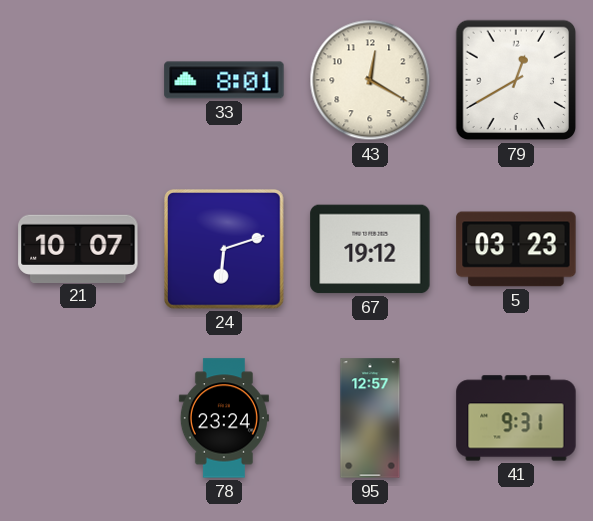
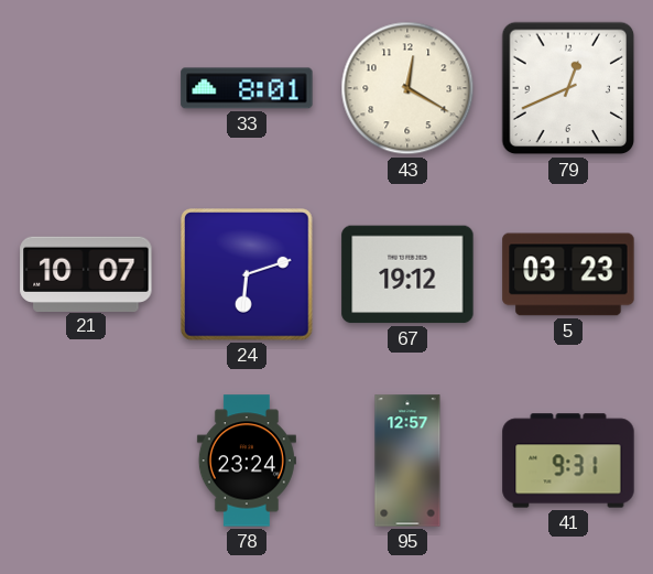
79: 12:40 -> 12:41 (568, 88)
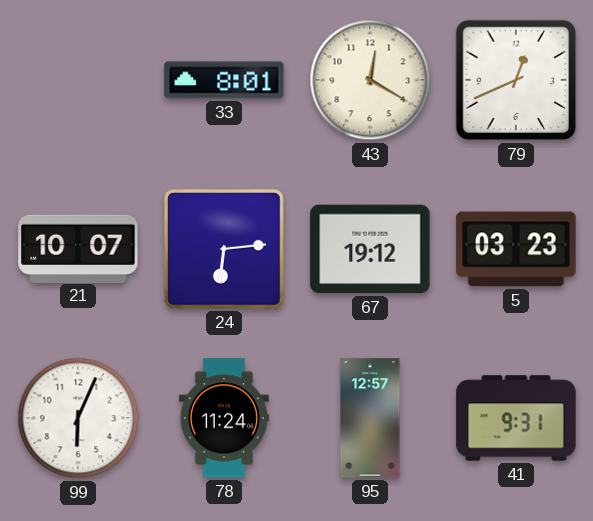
24: 6:12 -> 6:14 (225, 250)
99: none -> 6:04 (78, 418)
78: 23:24 -> 11:24 (224, 418)
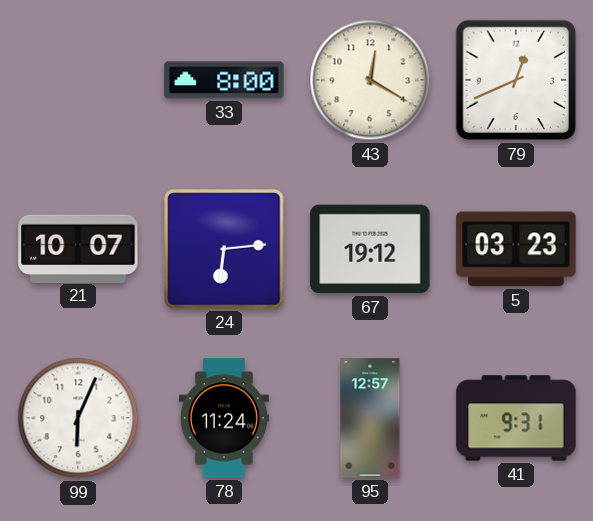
33: 8:01 -> 8:00 (224, 80)
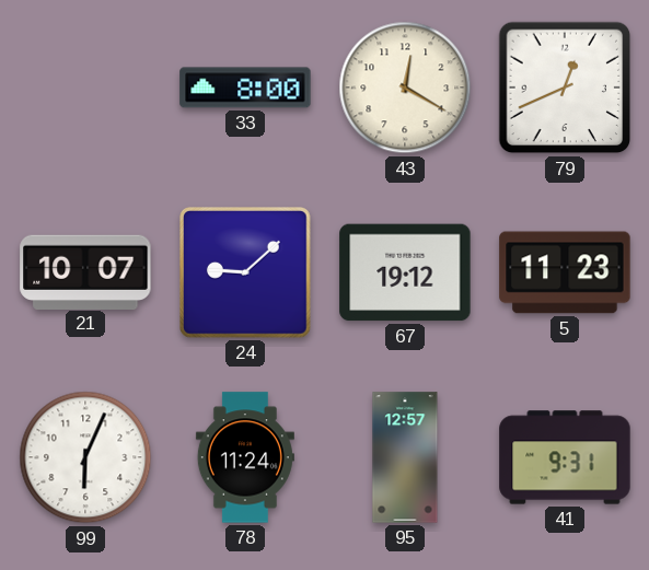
24: 6:14 -> 9:08 (246, 274)
5: 03:23 -> 11:23 (565, 272)
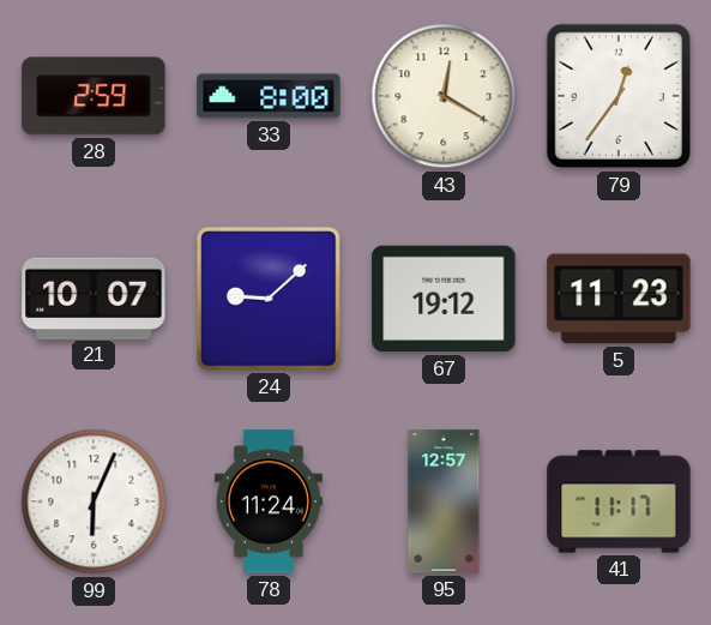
28: none -> 2:59 (94, 96)
79: 12:41 -> 12:36 (619, 96)
41: 9:31 -> 11:17 (619, 501)
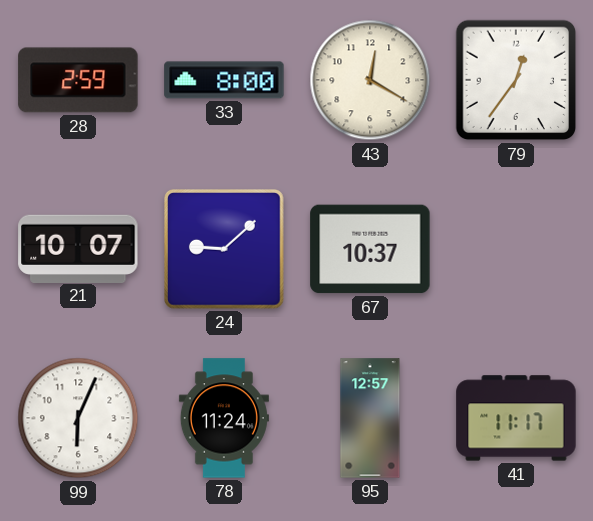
67: 19:12 -> 10:37 (370, 249)
5: 11:23 -> none (619, 299)
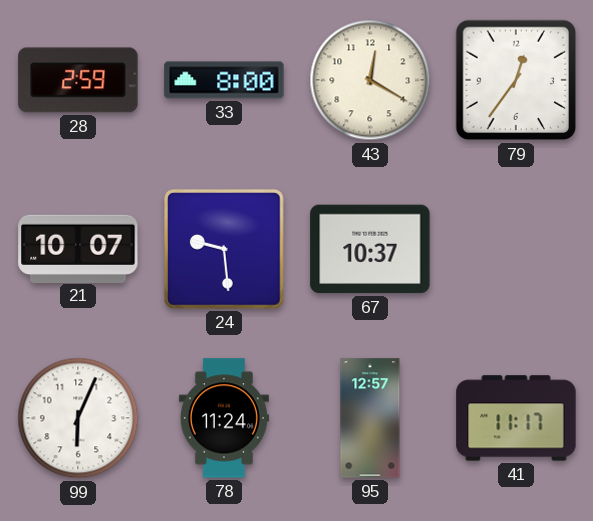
24: 9:08 -> 9:29 (225, 250)
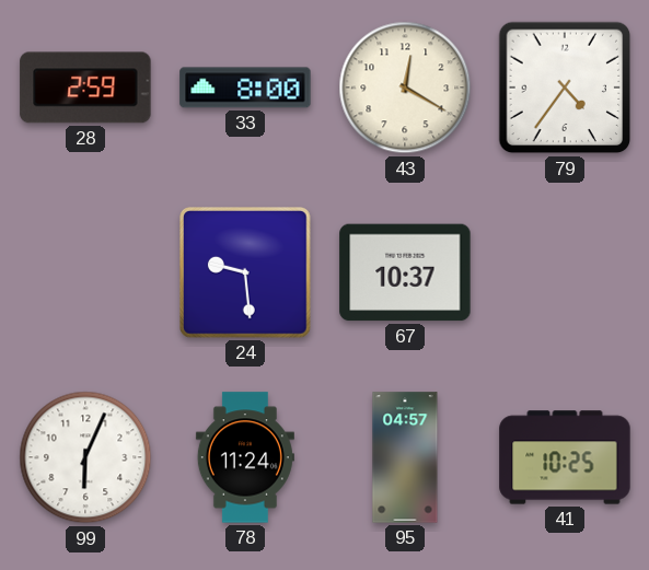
79: 12:36 -> 4:36 (565, 88)
21: 10:07 -> none (78, 248)
95: 12:57 -> 04:57 (405, 457)
41: 11:17 -> 10:25 (565, 457)
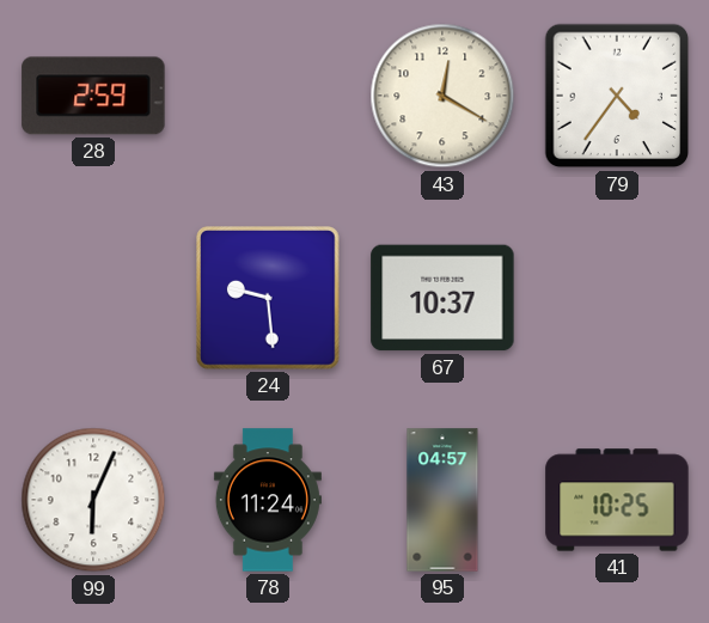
33: 8:00 -> none (245, 88)
